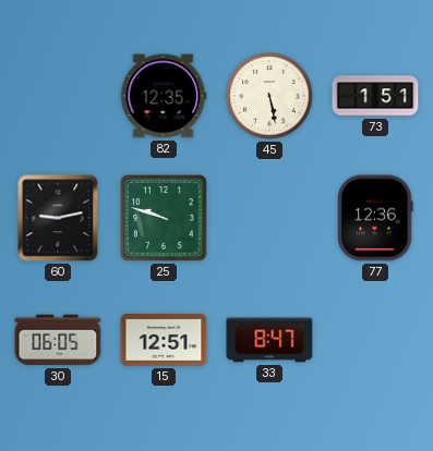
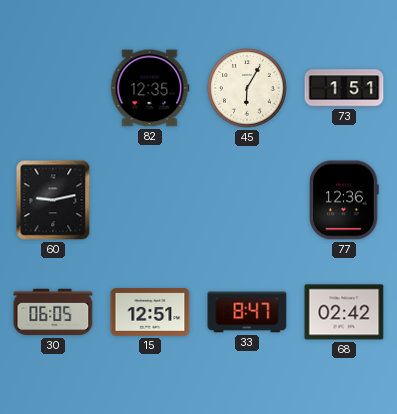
45: 5:28 -> 6:05 (247, 88)
25: 9:48 -> none (164, 218)
68: none -> 02:42 (344, 312)
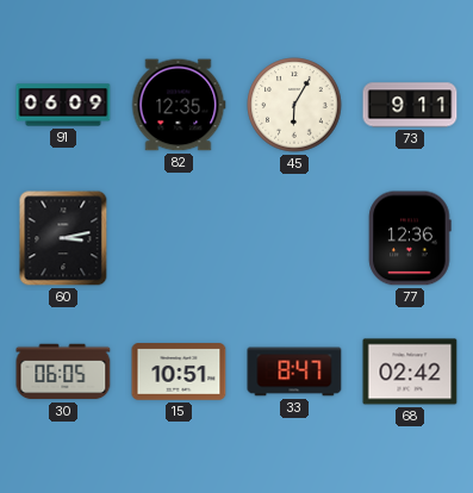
91: none -> 06:09 (63, 105)
73: 1:51 -> 9:11 (410, 105)
60: 9:13 -> 3:13 (63, 238)
15: 12:51 -> 10:51 (179, 372)
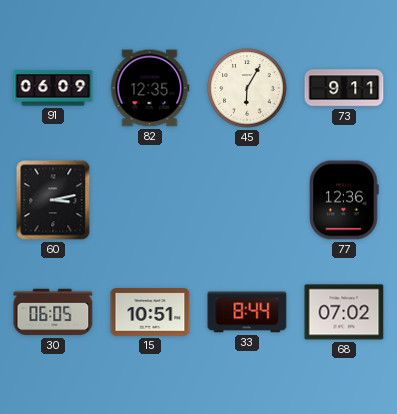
33: 8:47 -> 8:44 (247, 312)
68: 02:42 -> 07:02 (344, 312)
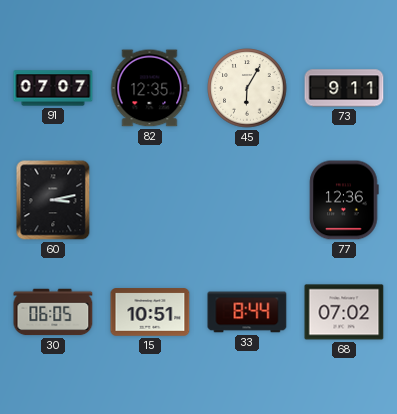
91: 06:09 -> 07:07 (53, 88)
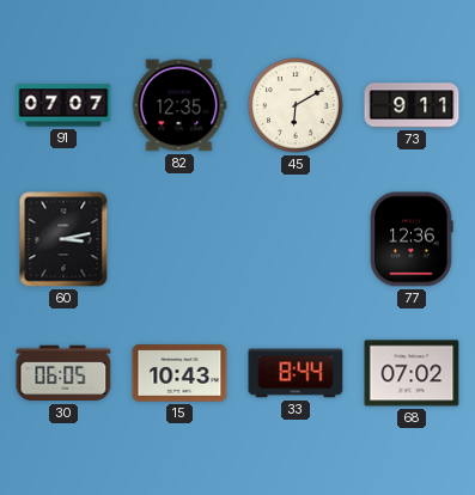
45: 6:05 -> 6:10 (296, 105)
15: 10:51 -> 10:43 (179, 373)
